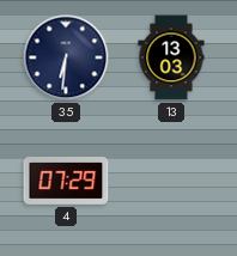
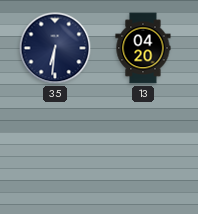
13: 13:03 -> 04:20 (143, 48)
4: 07:29 -> none (66, 182)
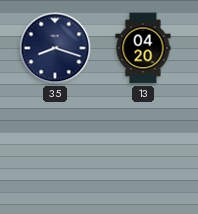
35: 6:31 -> 8:18 (55, 48)
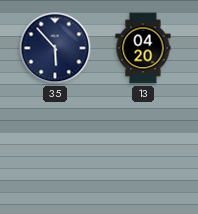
35: 8:18 -> 5:53 (55, 48)
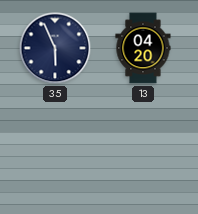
35: 5:53 -> 5:56 (55, 48)
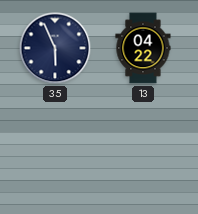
13: 04:20 -> 04:22 (143, 48)
